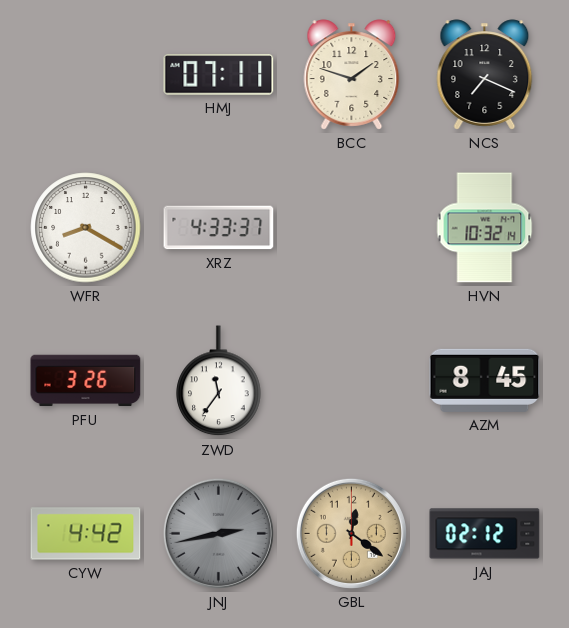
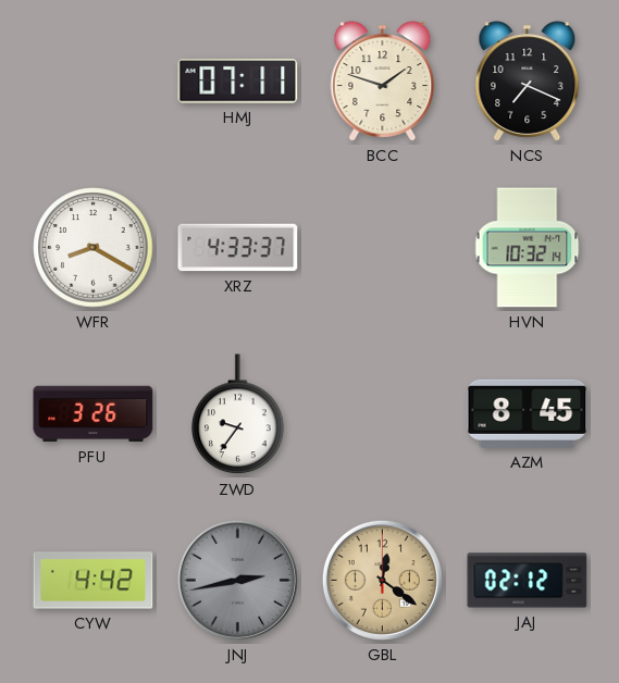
ZWD: 11:36 -> 9:36 (238, 414)
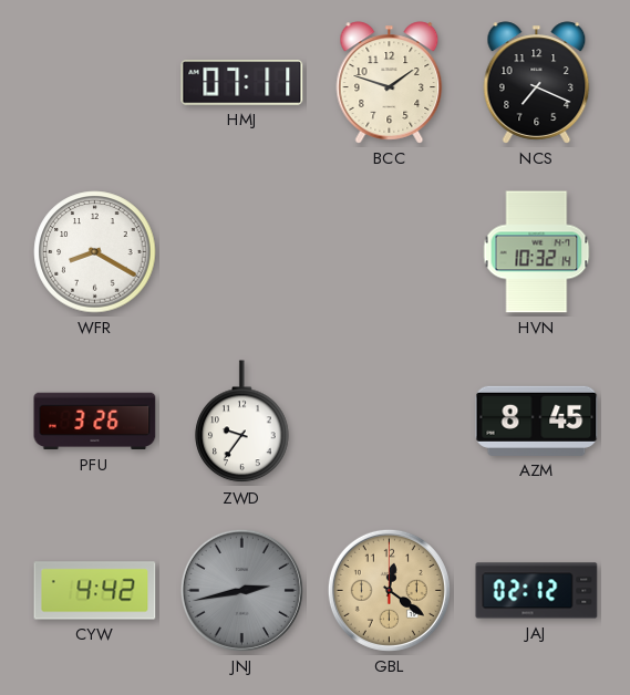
XRZ: 4:33 -> none (238, 248)
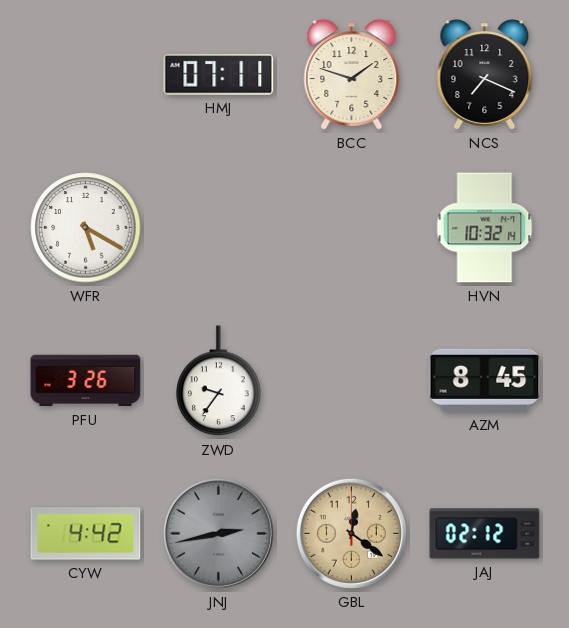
WFR: 8:20 -> 5:20 (86, 228)
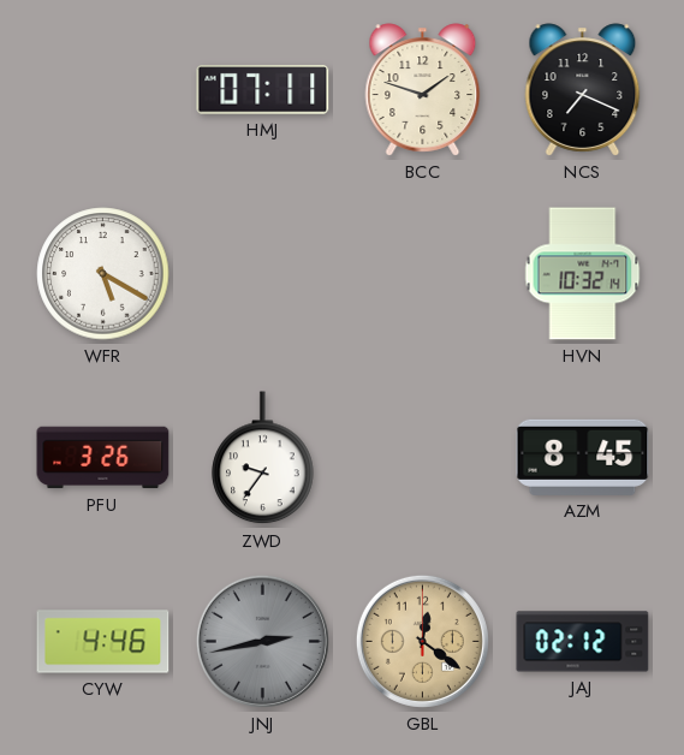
CYW: 4:42 -> 4:46 (103, 642)
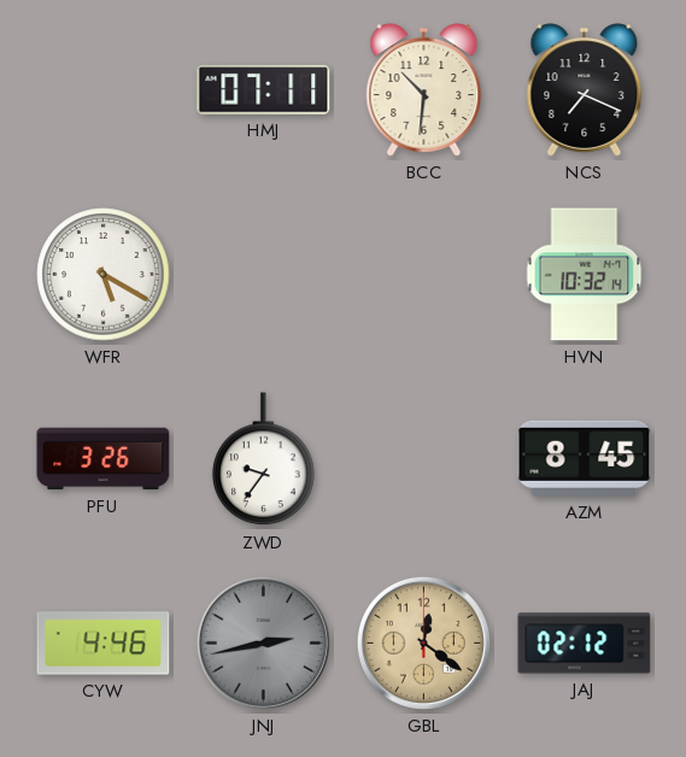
BCC: 1:48 -> 10:31 (424, 90)
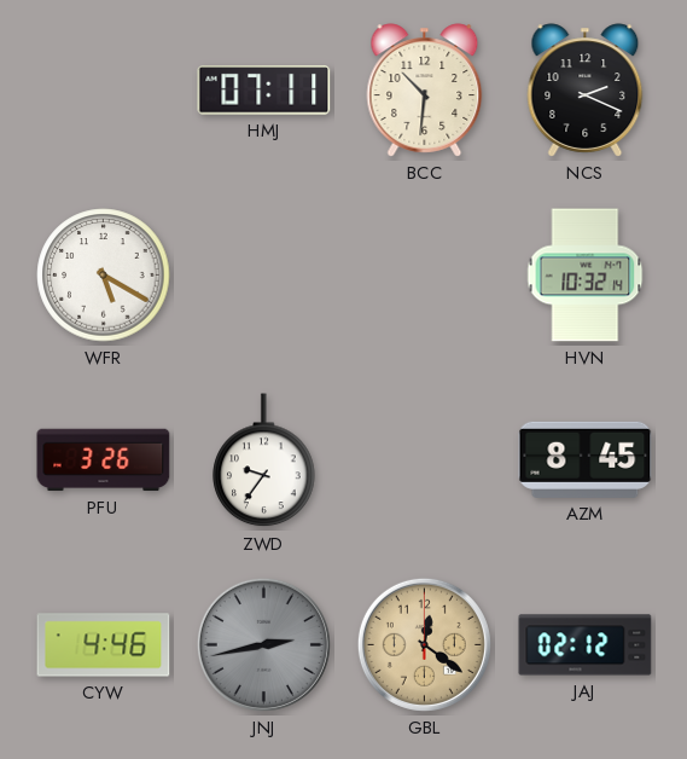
NCS: 7:19 -> 2:19 (586, 91)
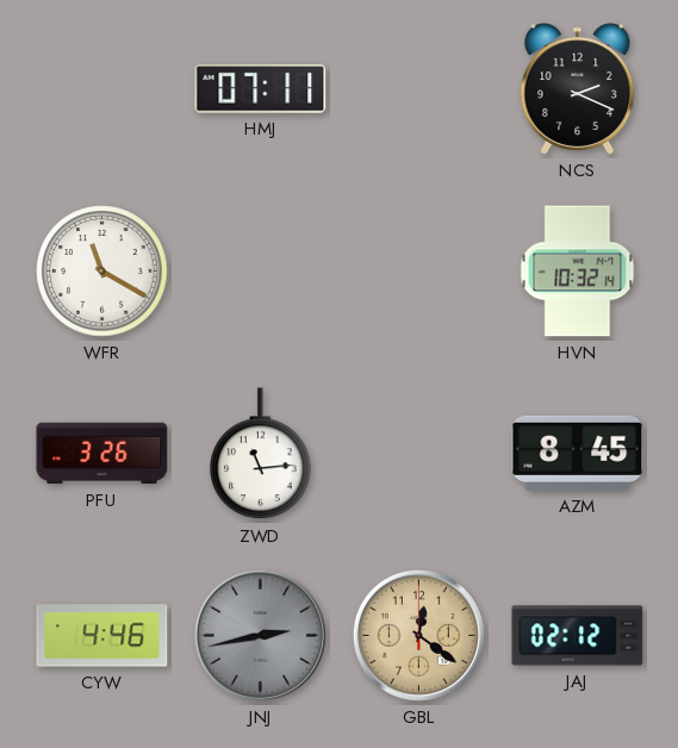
BCC: 10:31 -> none (425, 91)
WFR: 5:20 -> 11:20 (102, 272)
ZWD: 9:36 -> 11:14 (261, 454)
